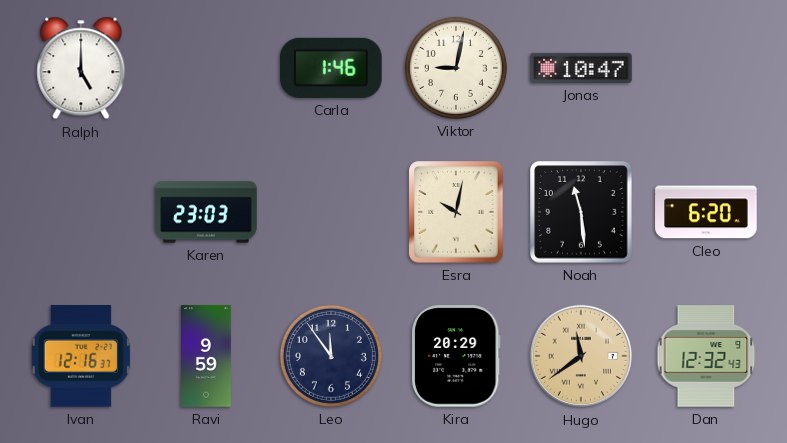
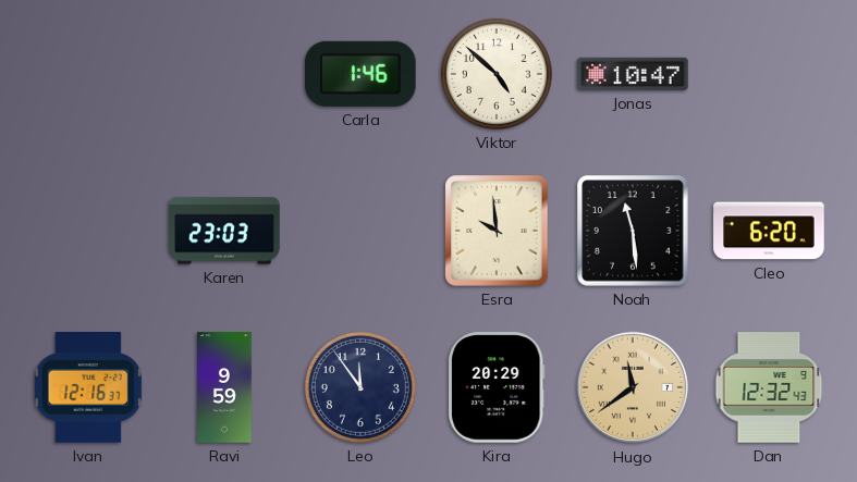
Ralph: 5:00 -> none (81, 68)
Viktor: 9:02 -> 4:52 (497, 74)
Esra: 10:02 -> 9:59 (497, 231)
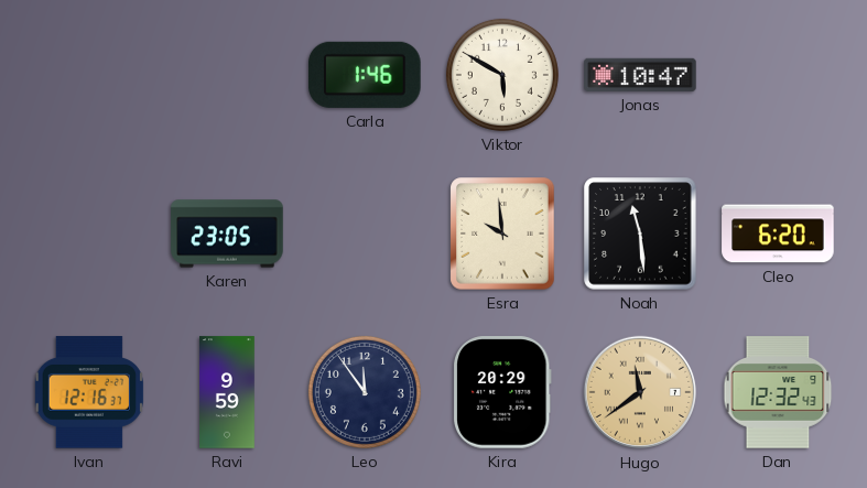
Viktor: 4:52 -> 5:50 (502, 75)
Karen: 23:03 -> 23:05 (227, 234)
